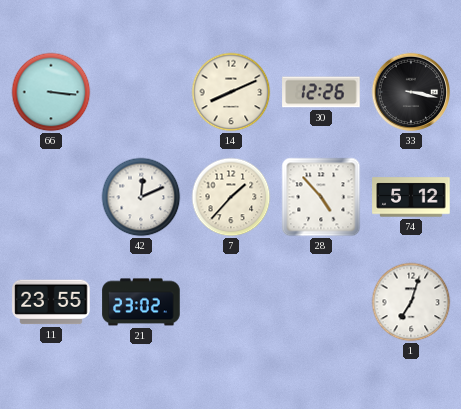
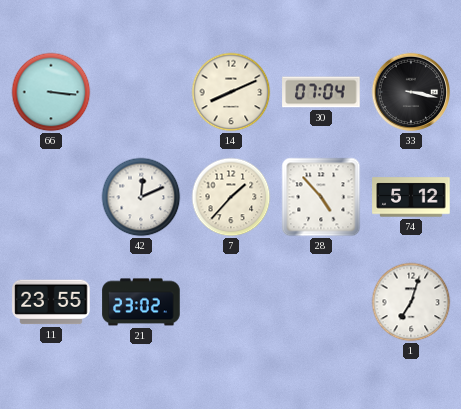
30: 12:26 -> 07:04 (321, 92)
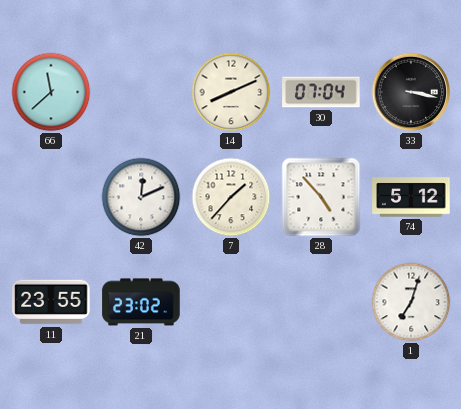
66: 3:16 -> 11:38 (51, 92)
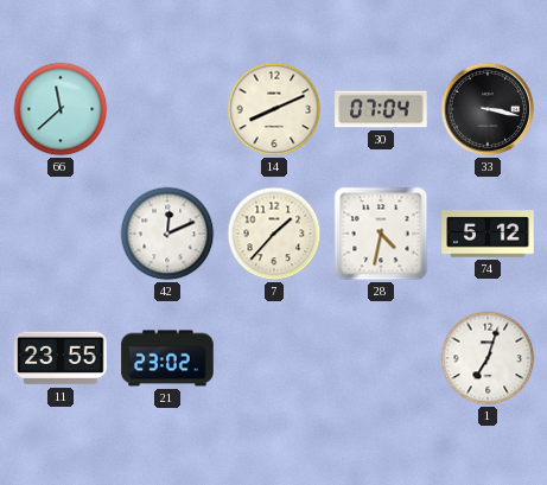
28: 4:53 -> 4:32 (381, 234)
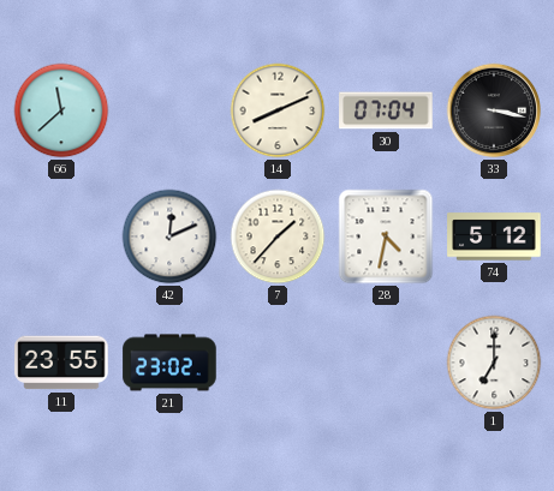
1: 7:03 -> 7:00 (494, 363)
